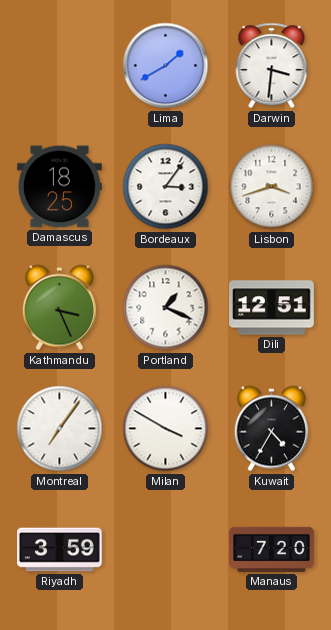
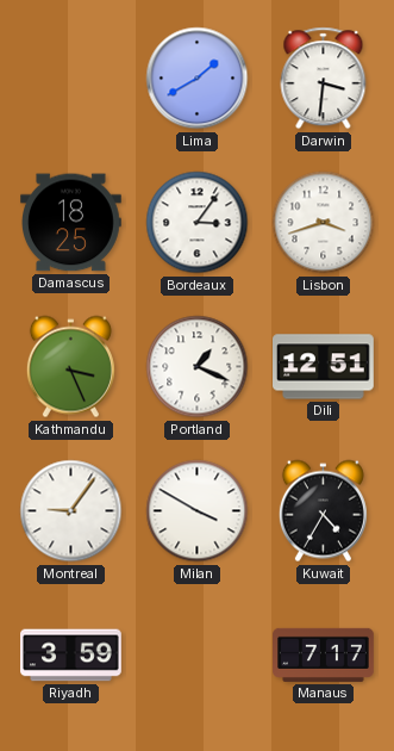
Montreal: 7:06 -> 9:06 (71, 511)
Manaus: 7:20 -> 7:17 (324, 654)
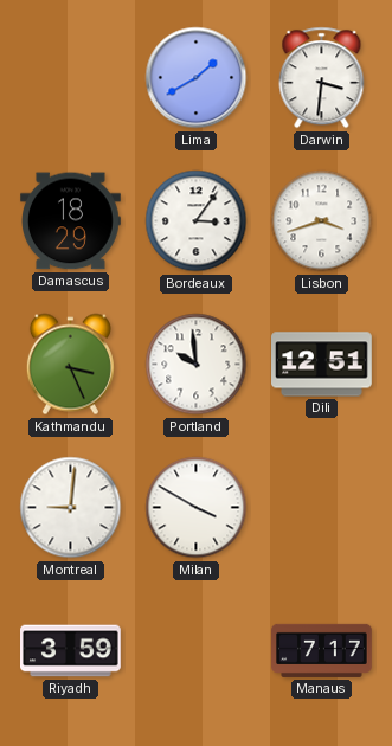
Damascus: 18:25 -> 18:29 (71, 221)
Portland: 1:19 -> 9:59 (197, 365)
Montreal: 9:06 -> 9:01 (71, 508)
Kuwait: 4:35 -> none (323, 511)
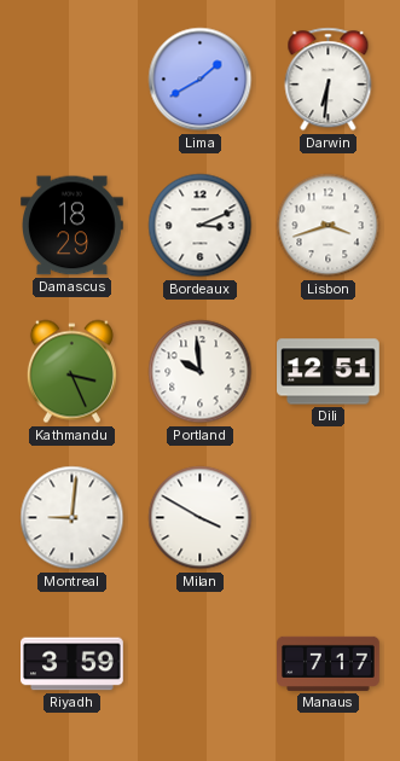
Darwin: 3:31 -> 6:31 (329, 80)
Bordeaux: 3:06 -> 3:11 (201, 226)
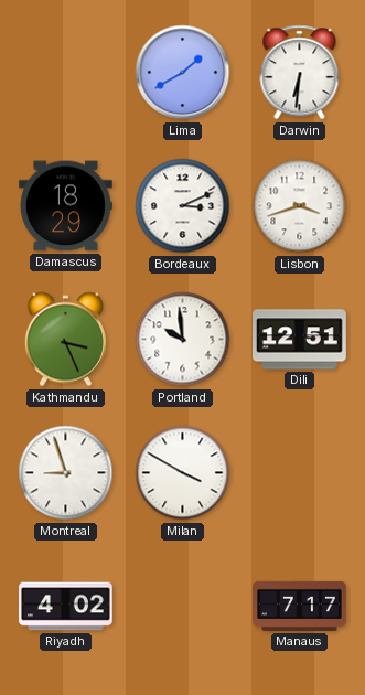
Montreal: 9:01 -> 8:57 (66, 473)
Riyadh: 3:59 -> 4:02 (66, 607)
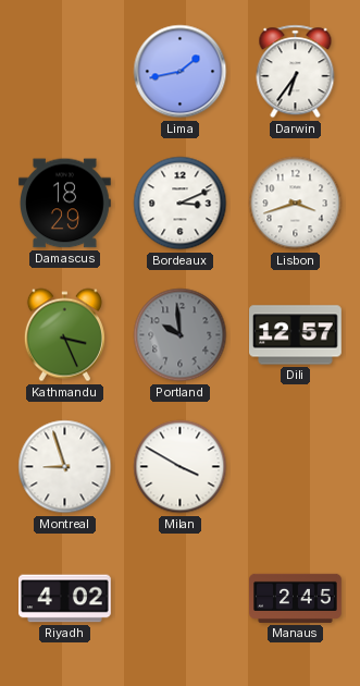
Lima: 1:40 -> 1:43 (181, 72)
Darwin: 6:31 -> 6:36 (296, 72)
Portland dial: white -> grey (181, 335)
Dili: 12:51 -> 12:57 (296, 335)
Manaus: 7:17 -> 2:45 (296, 598)
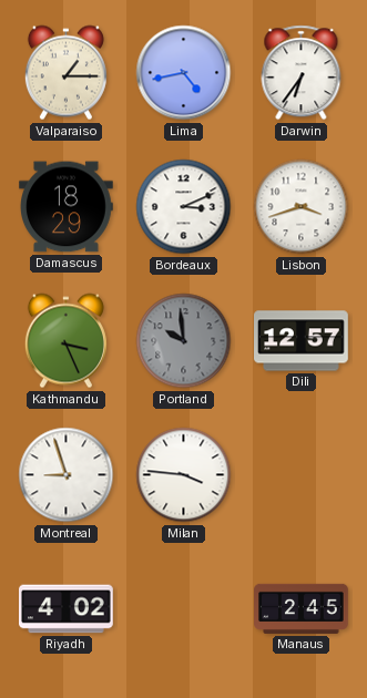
Valparaiso: none -> 1:15 (65, 73)
Lima: 1:43 -> 4:43 (184, 73)
Milan: 3:50 -> 3:46 (184, 475)
